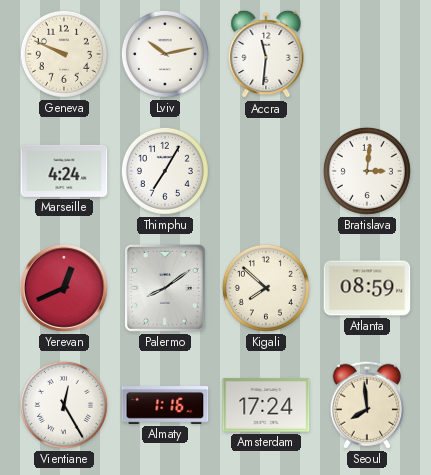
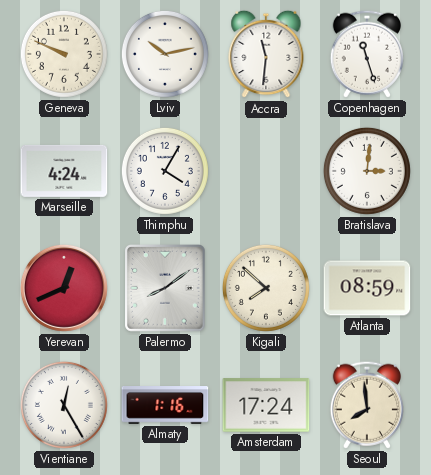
Copenhagen: none -> 11:27 (367, 54)
Thimphu: 7:05 -> 4:05 (165, 171)
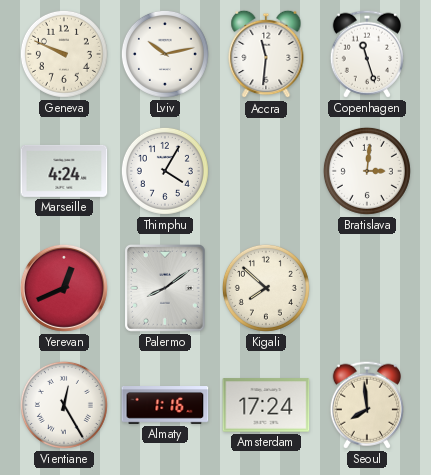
Atlanta: 08:59 -> none (367, 288)
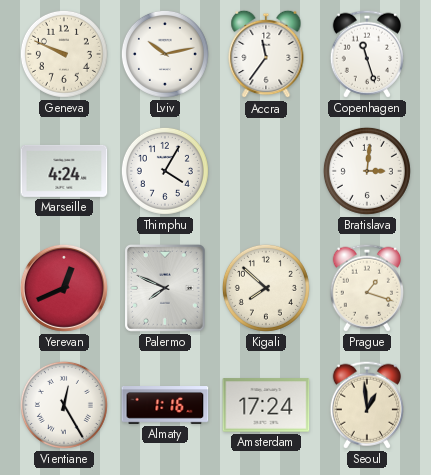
Accra: 11:31 -> 11:36 (266, 54)
Palermo: 8:09 -> 7:49 (166, 289)
Prague: none -> 1:18 (367, 288)
Seoul: 7:59 -> 12:59 (367, 405)
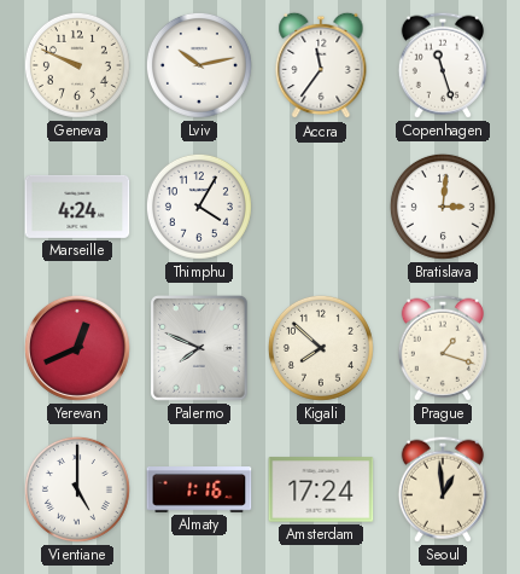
Vientiane: 12:25 -> 5:00 (77, 489)
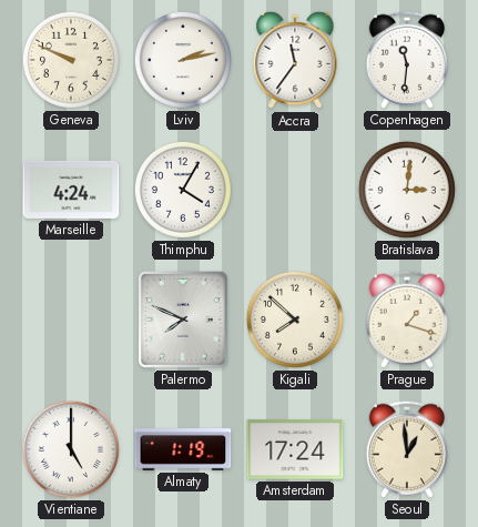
Lviv: 10:13 -> 2:13 (183, 60)
Copenhagen: 11:27 -> 11:31 (407, 60)
Yerevan: 12:41 -> none (77, 348)
Almaty: 1:16 -> 1:19 (183, 450)
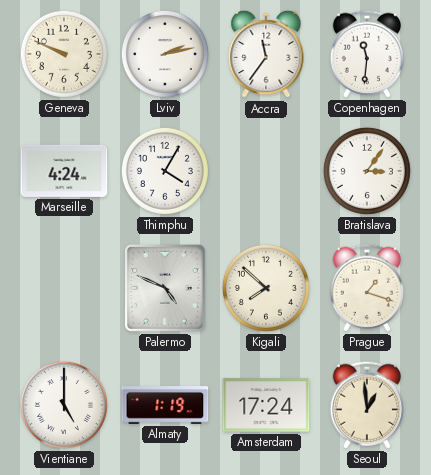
Bratislava: 3:01 -> 3:06 (367, 171)
Palermo: 7:49 -> 4:49 (166, 289)
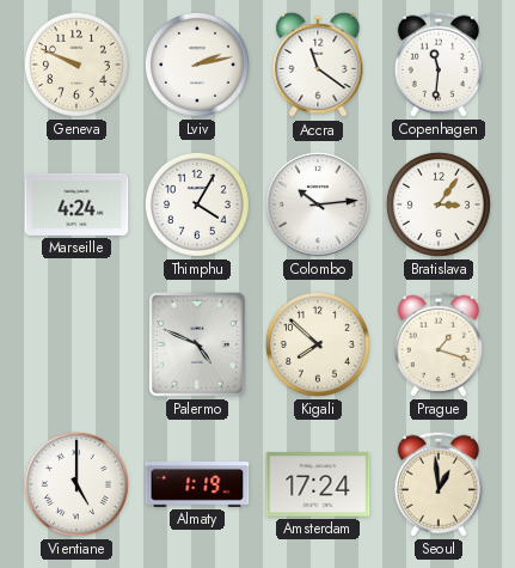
Accra: 11:36 -> 11:21 (318, 65)
Colombo: none -> 10:14 (318, 204)
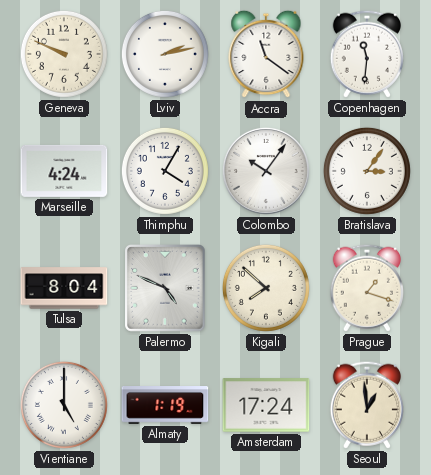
Colombo: 10:14 -> 10:06 (266, 171)
Tulsa: none -> 8:04 (64, 288)
